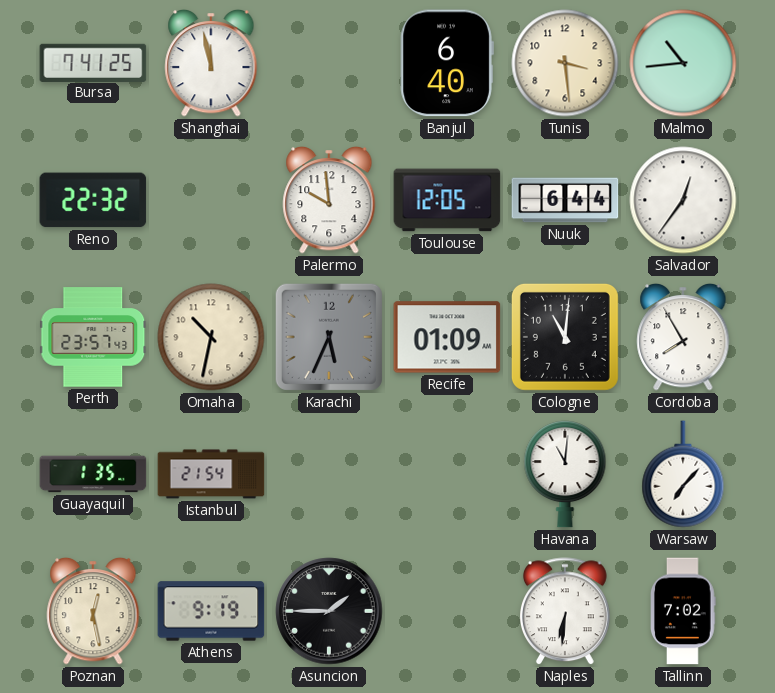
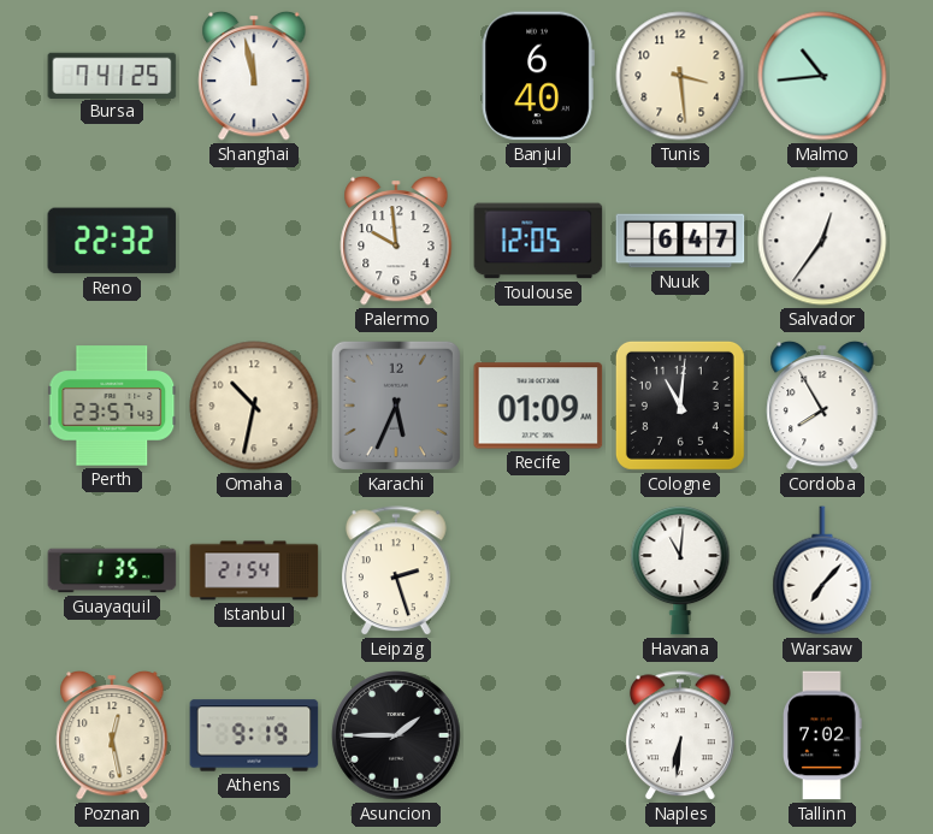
Nuuk: 6:44 -> 6:47 (680, 241)
Leipzig: none -> 2:27 (397, 572)
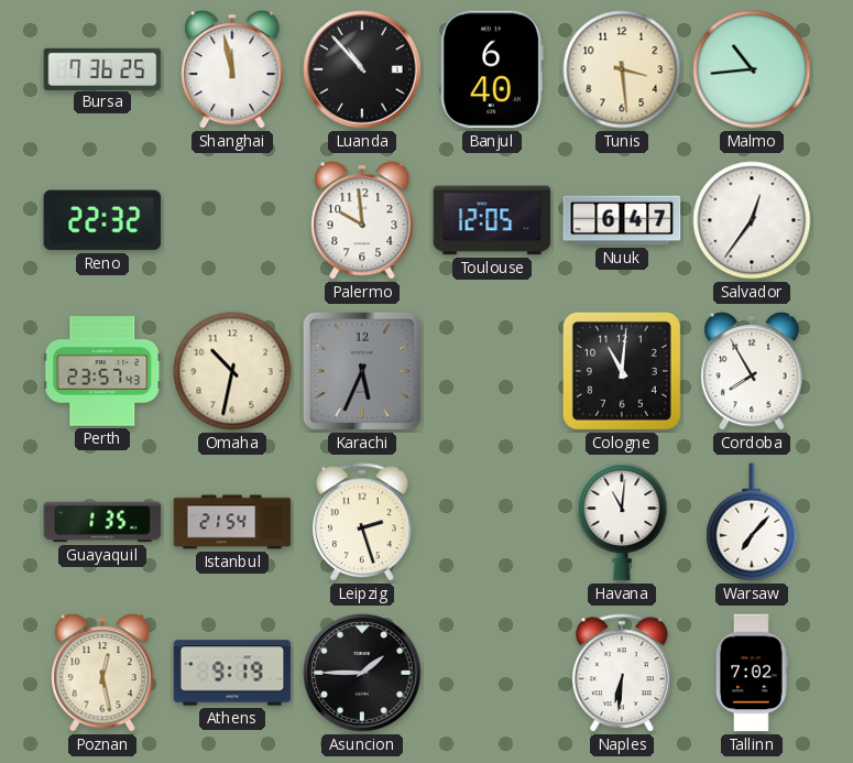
Bursa: 7:41 -> 7:36 (102, 68)
Luanda: none -> 10:53 (362, 69)
Recife: 01:09 -> none (538, 406)
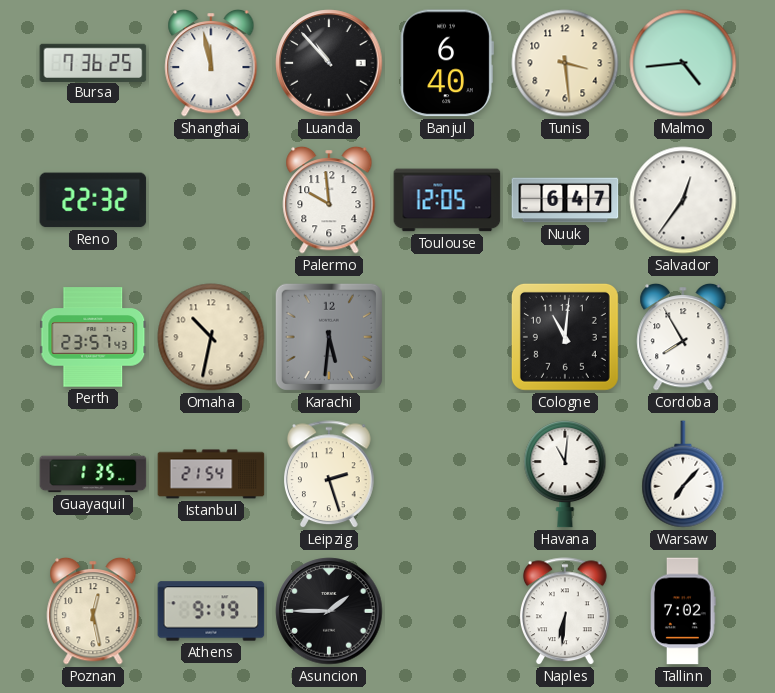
Malmo: 10:44 -> 4:44 (683, 63)
Karachi: 5:34 -> 5:31 (329, 337)
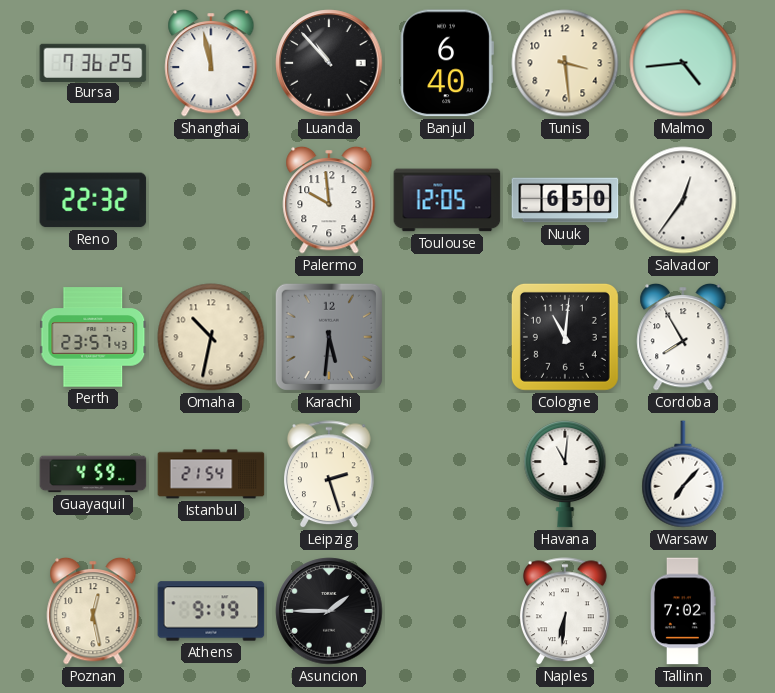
Nuuk: 6:47 -> 6:50 (565, 200)
Guayaquil: 1:35 -> 4:59 (93, 474)
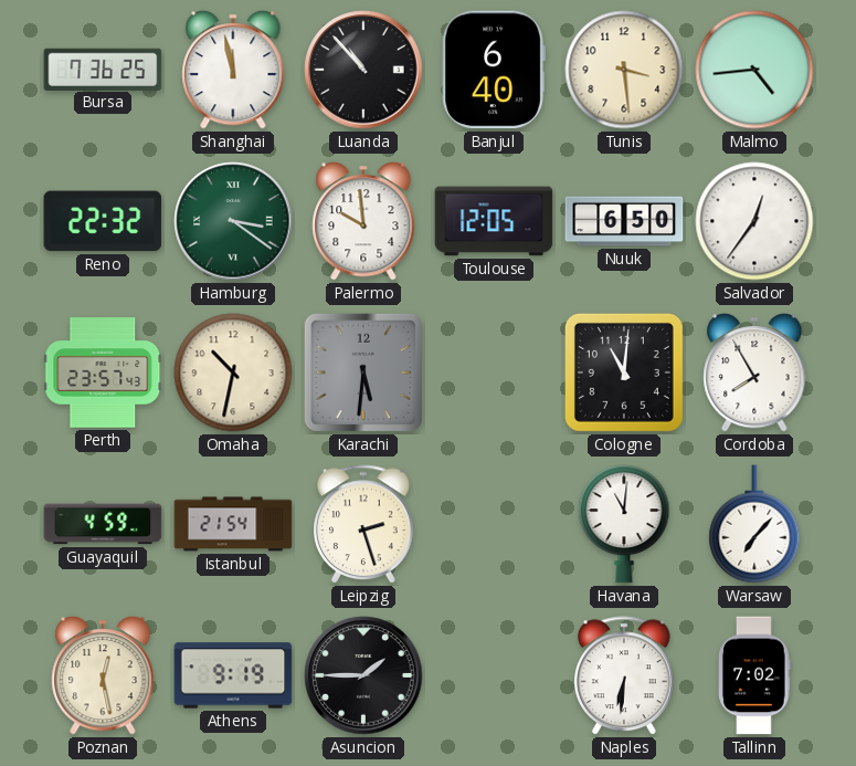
Hamburg: none -> 3:21 (233, 221)
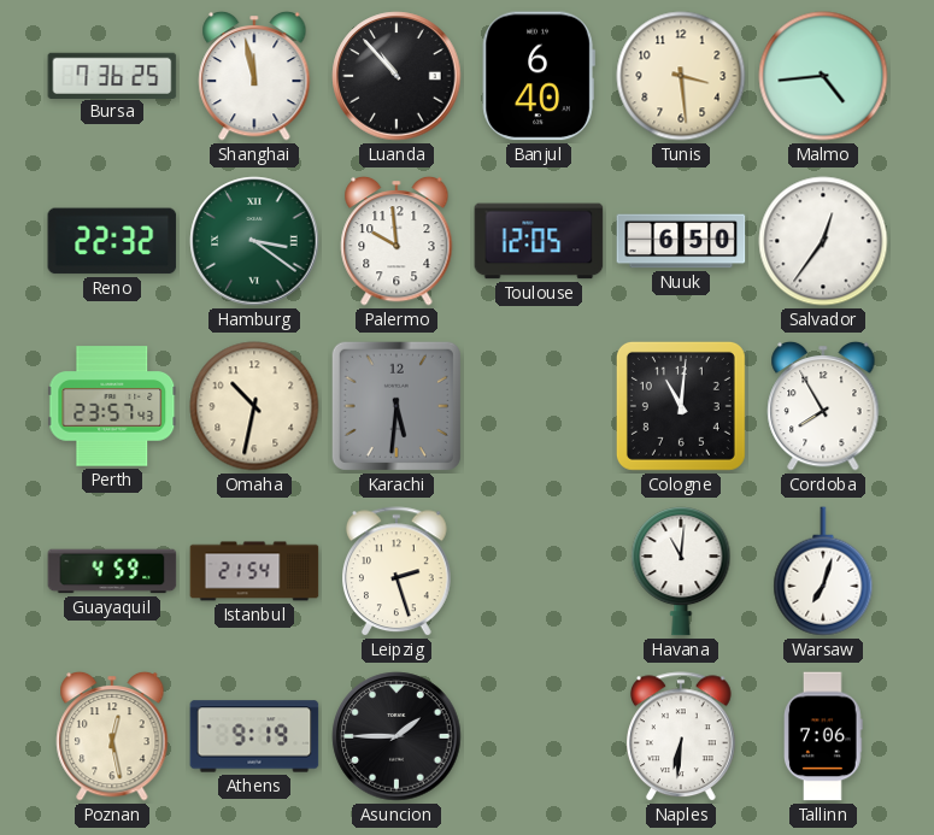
Warsaw: 7:07 -> 7:03 (823, 571)
Tallinn: 7:02 -> 7:06 (824, 736)
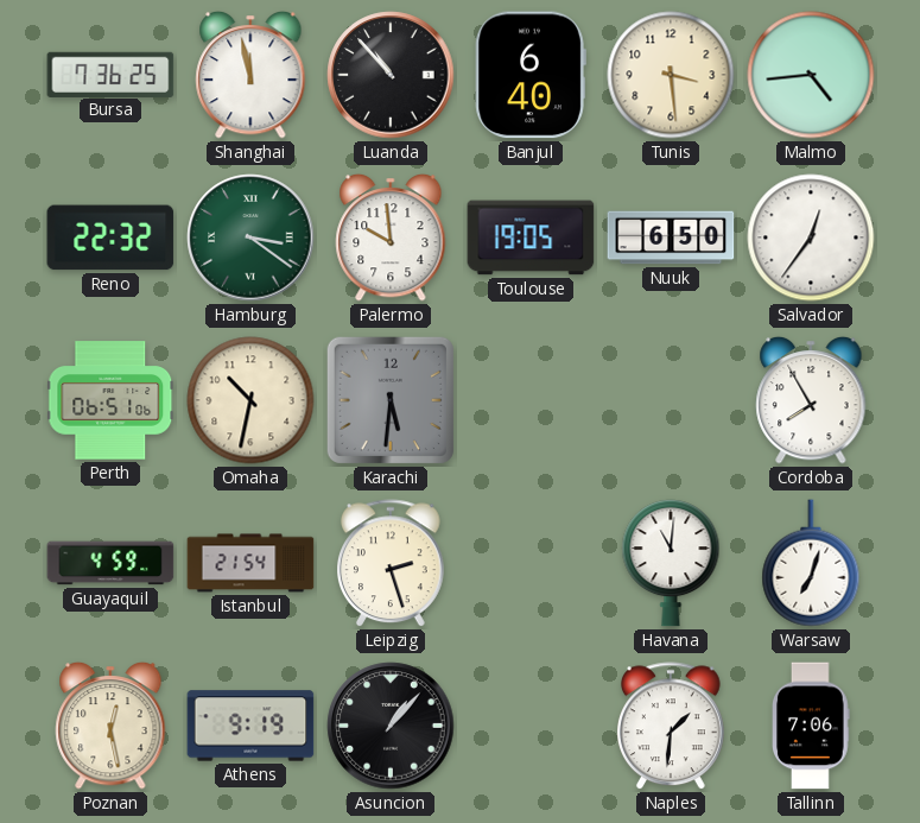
Toulouse: 12:05 -> 19:05 (531, 238)
Perth: 23:57 -> 06:51 (110, 400)
Cologne: 11:01 -> none (681, 406)
Asuncion: 1:45 -> 1:07 (391, 726)
Naples: 6:31 -> 1:31 (672, 727)
